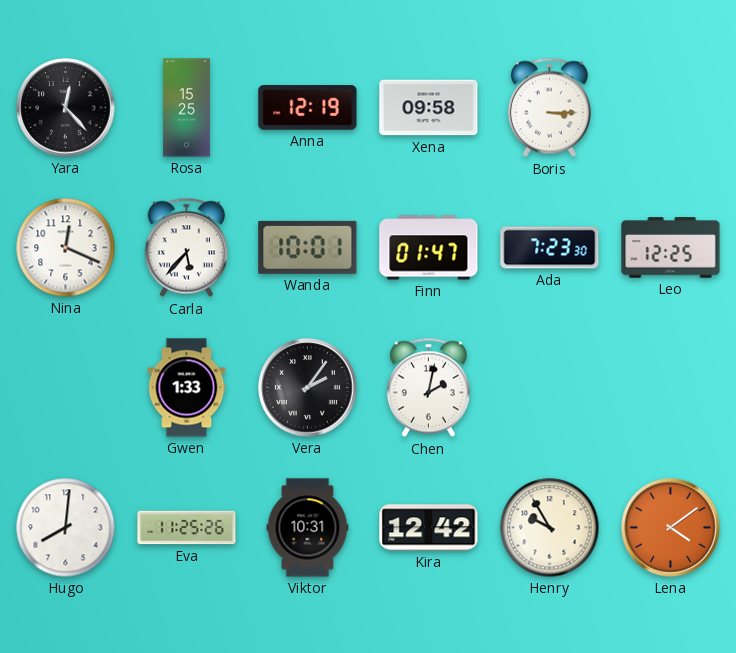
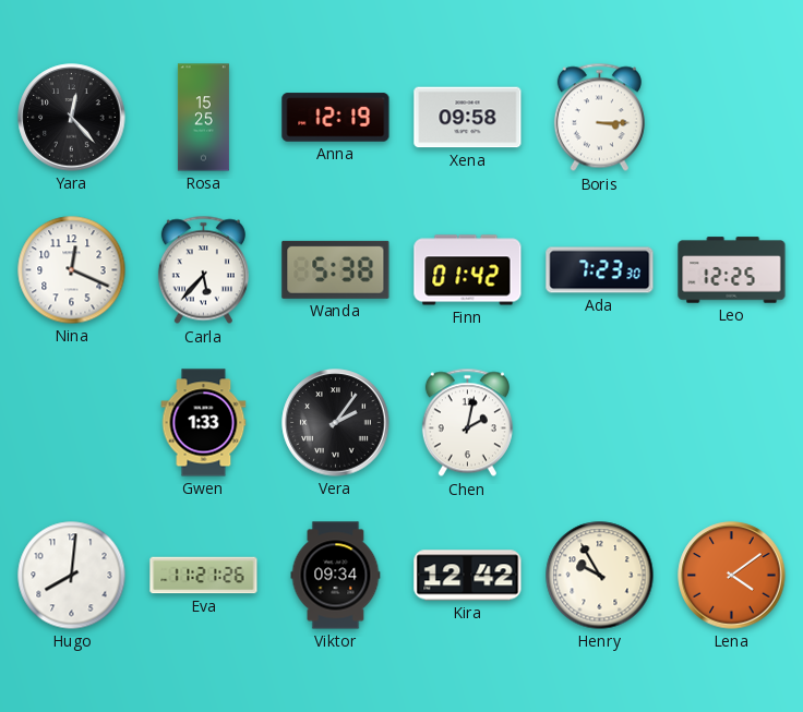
Wanda: 10:01 -> 5:38 (336, 269)
Finn: 01:47 -> 01:42 (468, 270)
Eva: 11:25 -> 11:21 (204, 576)
Viktor: 10:31 -> 09:34 (336, 576)
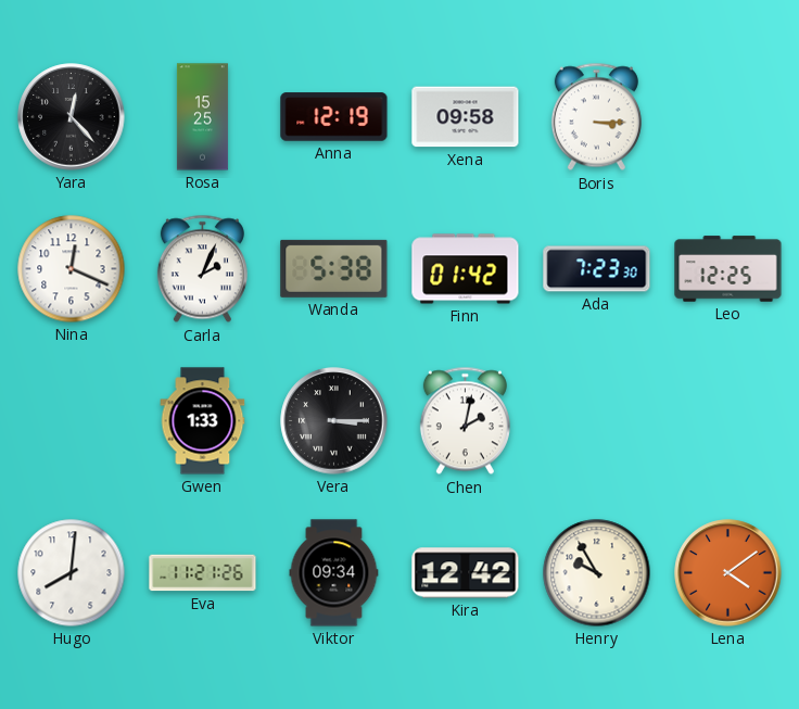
Carla: 5:37 -> 2:04 (202, 269)
Vera: 2:06 -> 3:15 (334, 421)
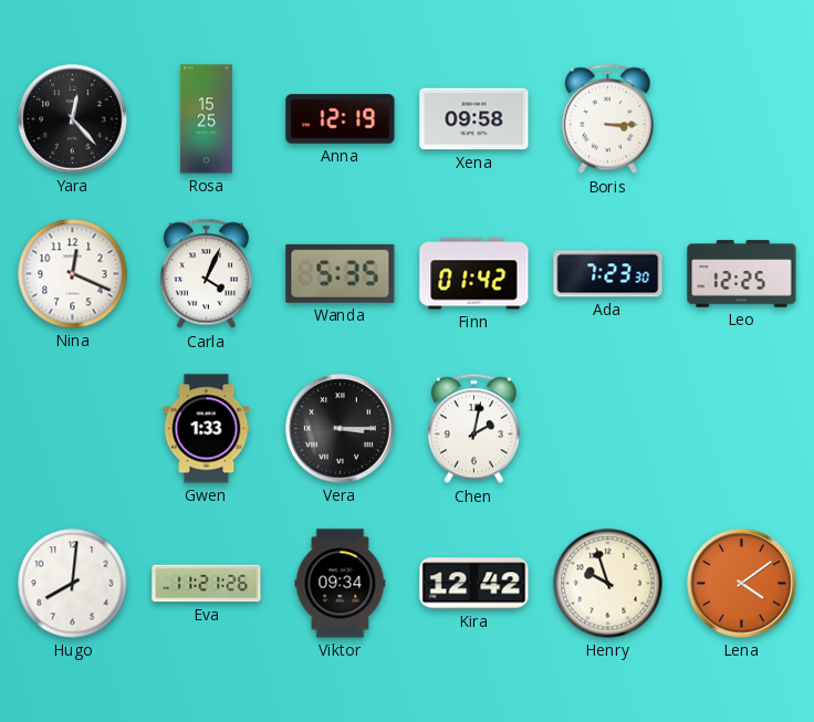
Carla: 2:04 -> 4:04 (206, 274)
Wanda: 5:38 -> 5:35 (341, 273)
Henry: 9:55 -> 9:57 (608, 584)
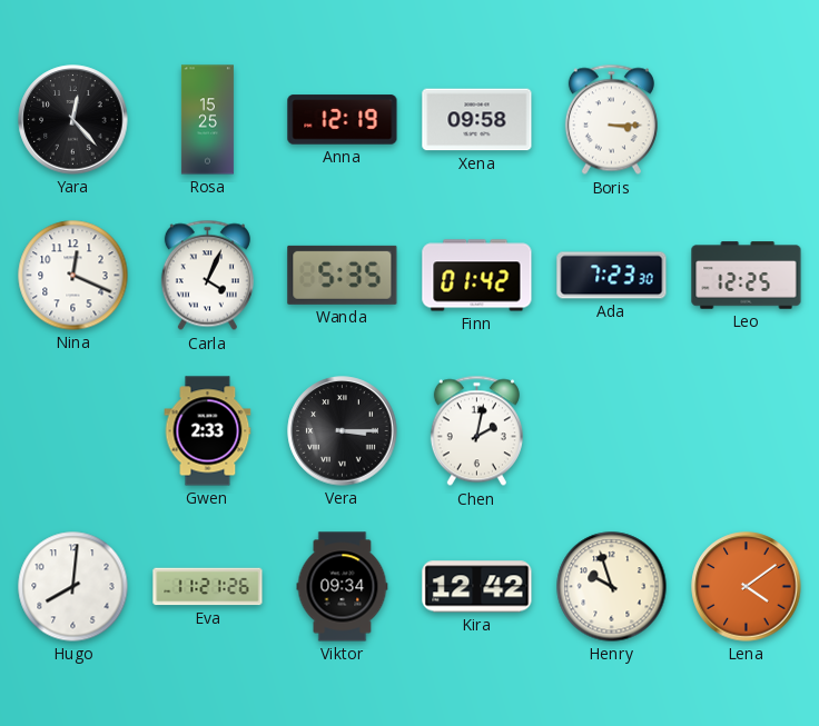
Gwen: 1:33 -> 2:33 (208, 431)
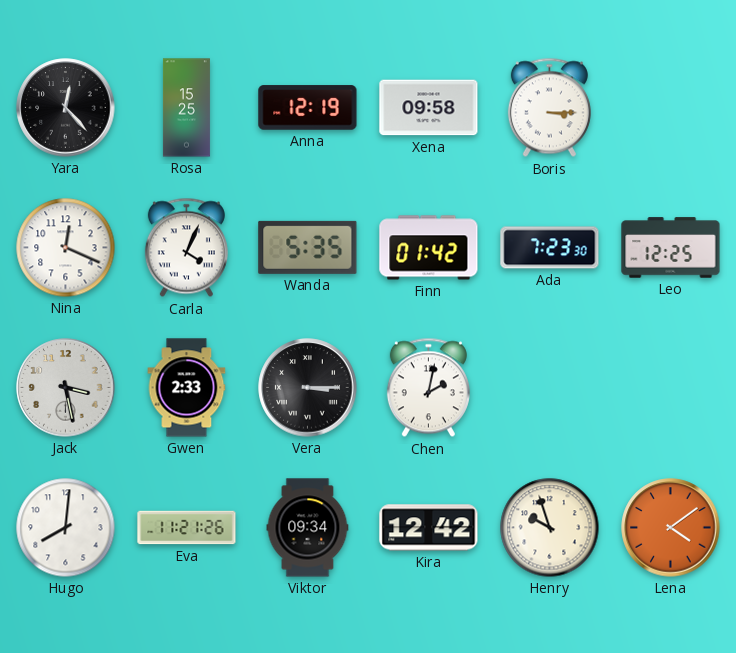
Jack: none -> 3:28 (66, 388)
